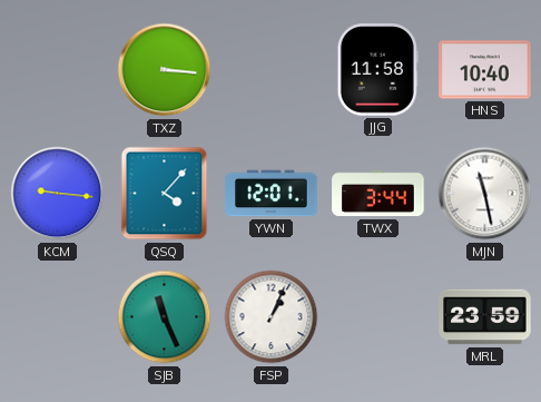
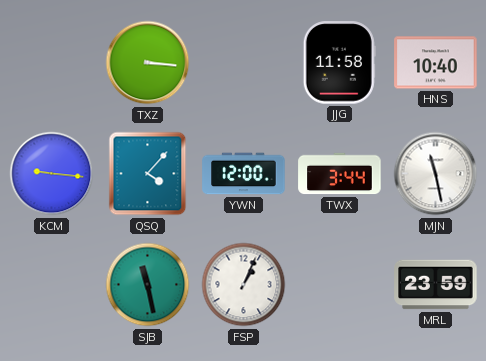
YWN: 12:01 -> 12:00 (244, 174)
SJB: 11:26 -> 11:28 (148, 285)
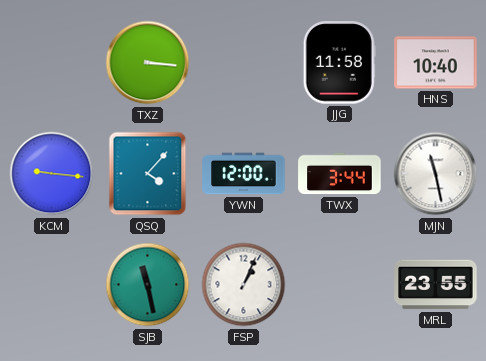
MRL: 23:59 -> 23:55 (436, 285)
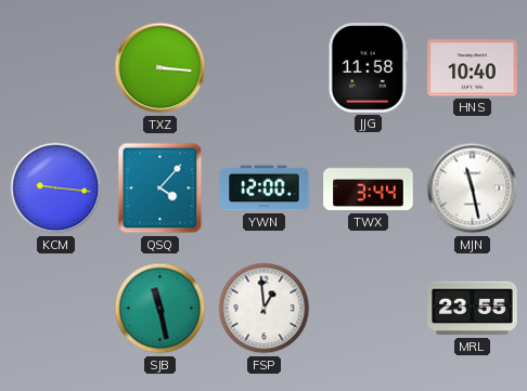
FSP: 1:04 -> 12:59 (265, 309)
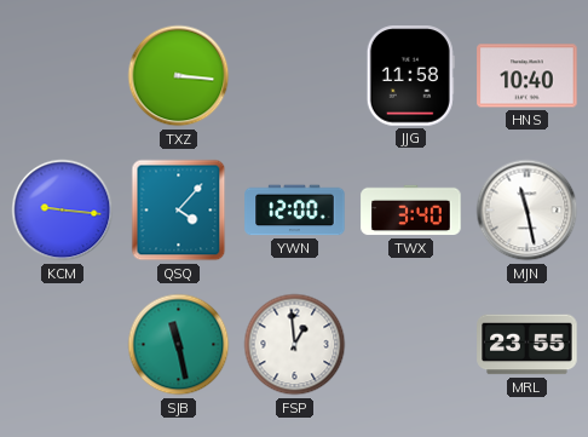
TWX: 3:44 -> 3:40 (411, 211)
